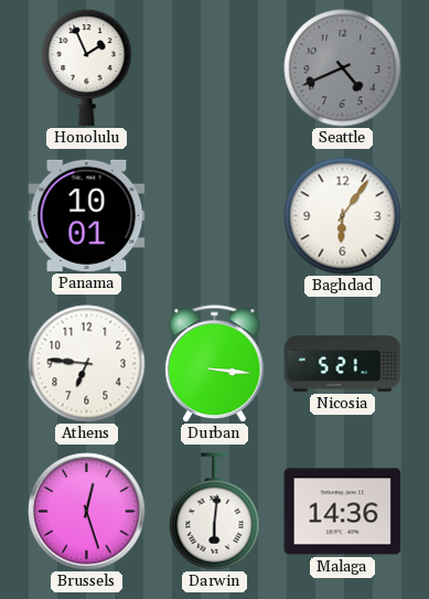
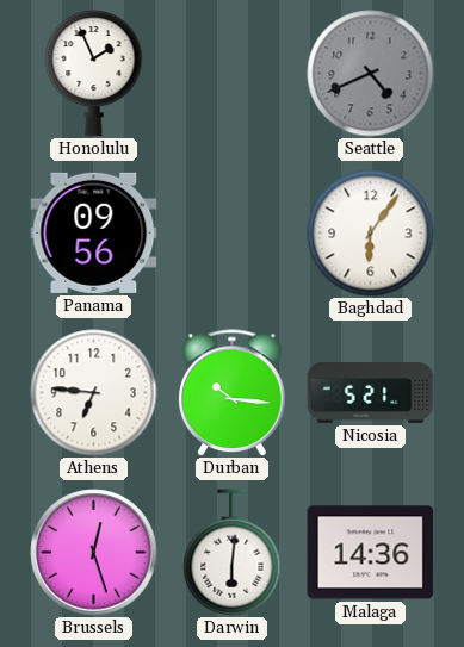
Panama: 10:01 -> 09:56 (94, 232)
Durban: 3:16 -> 10:16 (233, 393)
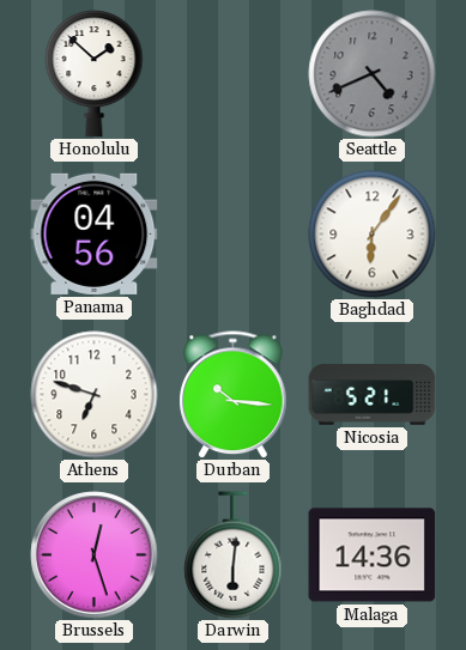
Honolulu: 1:56 -> 1:52 (95, 74)
Panama: 09:56 -> 04:56 (95, 233)
Athens: 6:46 -> 6:48 (95, 395)
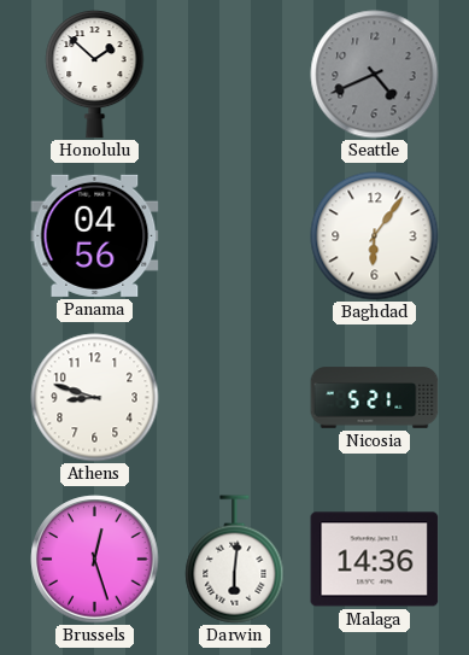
Athens: 6:48 -> 8:48 (95, 398)
Durban: 10:16 -> none (234, 395)
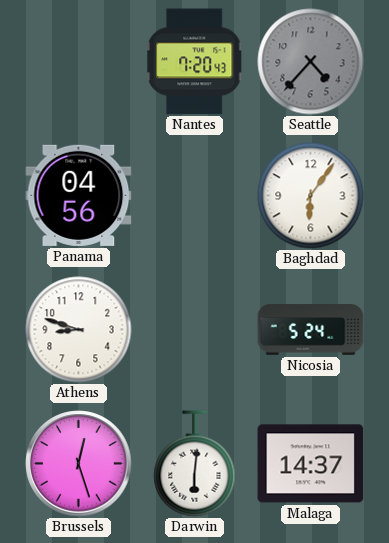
Honolulu: 1:52 -> none (95, 75)
Nantes: none -> 7:20 (195, 62)
Seattle: 4:41 -> 4:37 (311, 62)
Nicosia: 5:21 -> 5:24 (311, 330)
Malaga: 14:36 -> 14:37 (311, 464)
